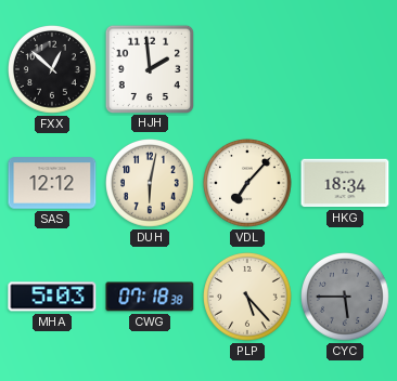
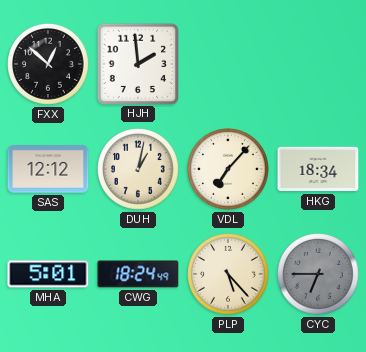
DUH: 6:02 -> 1:02 (139, 170)
MHA: 5:03 -> 5:01 (48, 274)
CWG: 07:18 -> 18:24 (138, 274)
CYC: 5:45 -> 6:45 (319, 275)
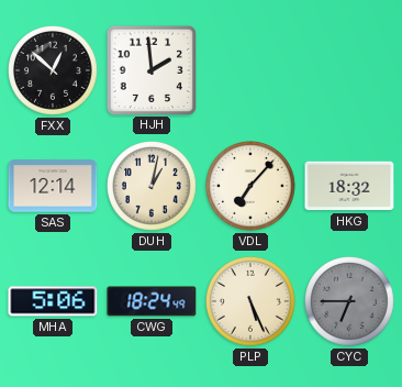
SAS: 12:12 -> 12:14 (53, 186)
HKG: 18:34 -> 18:32 (349, 186)
MHA: 5:01 -> 5:06 (53, 301)
PLP: 5:23 -> 5:26 (252, 302)
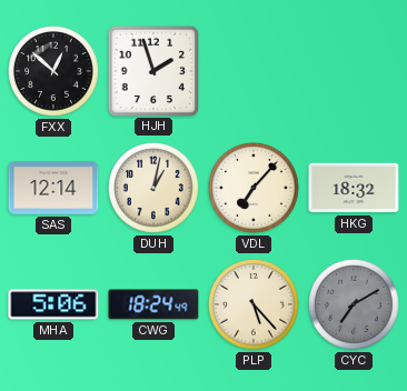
HJH: 1:59 -> 1:57 (152, 70)
PLP: 5:26 -> 5:23 (255, 305)
CYC: 6:45 -> 7:10 (355, 305)
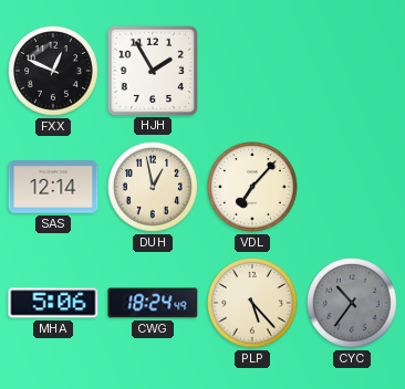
FXX: 12:52 -> 12:49 (54, 72)
HJH: 1:57 -> 1:55 (152, 70)
DUH: 1:02 -> 12:58 (154, 188)
HKG: 18:32 -> none (354, 188)
CYC: 7:10 -> 10:36 (353, 304)
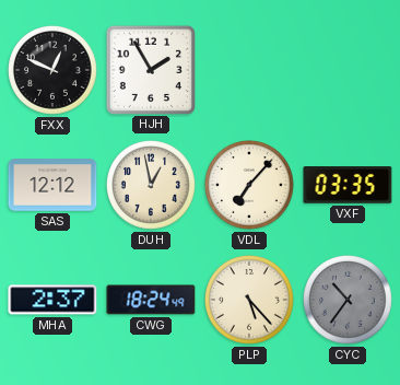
SAS: 12:14 -> 12:12 (52, 185)
VXF: none -> 03:35 (348, 185)
MHA: 5:06 -> 2:37 (52, 300)
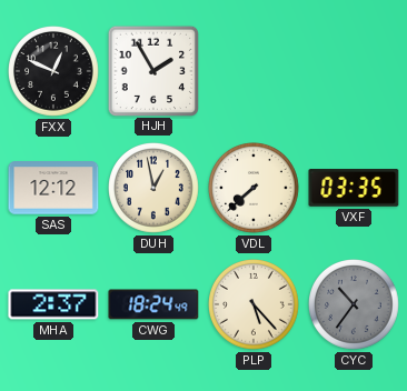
VDL: 7:07 -> 7:38 (255, 189)
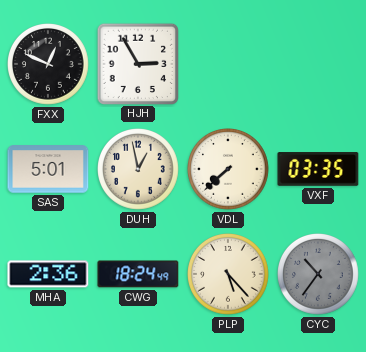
HJH: 1:55 -> 2:55 (137, 63)
SAS: 12:12 -> 5:01 (48, 169)
MHA: 2:37 -> 2:36 (48, 274)
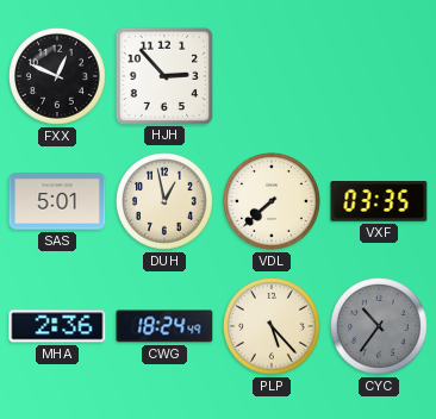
HJH: 2:55 -> 2:53 (163, 75)
